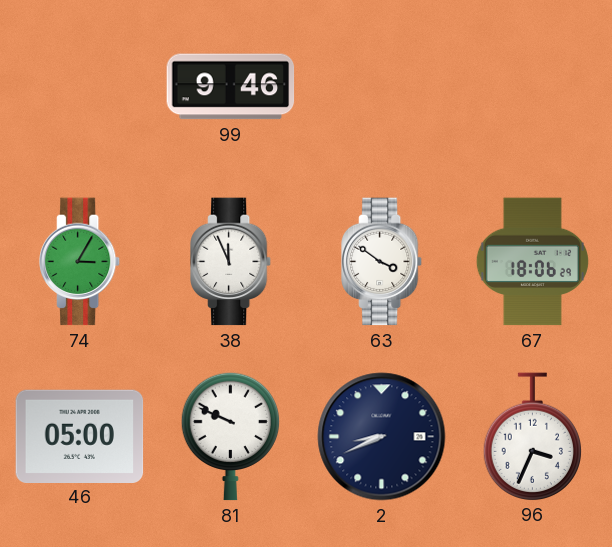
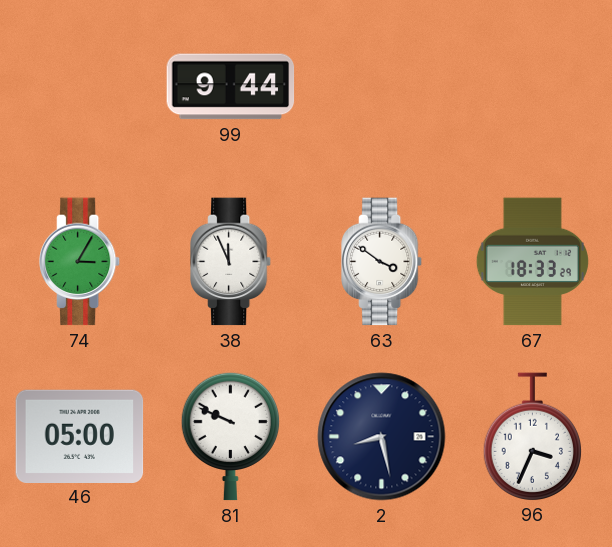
99: 9:46 -> 9:44 (231, 87)
67: 18:06 -> 18:33 (532, 262)
2: 8:41 -> 8:28 (382, 437)
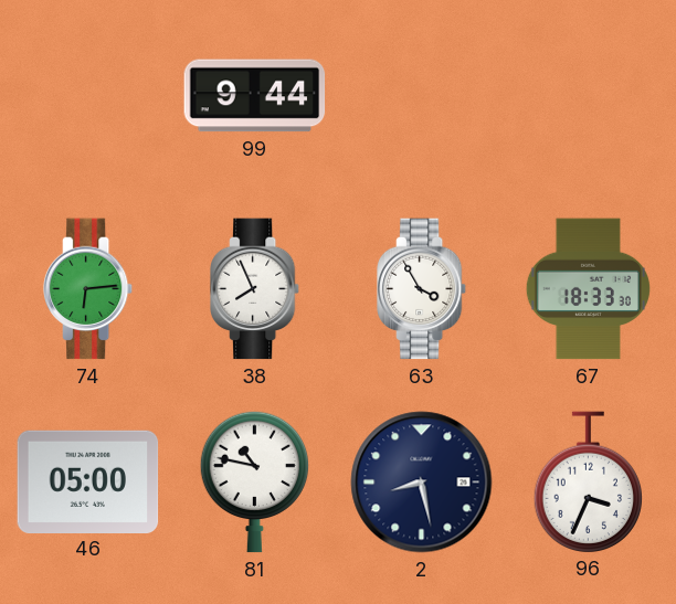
74: 3:05 -> 6:14 (89, 289)
38: 11:56 -> 7:56 (256, 289)
63: 3:51 -> 3:55 (423, 289)
67: 18:33:29 -> 18:33:30 (588, 289)
81: 9:49 -> 10:47 (254, 481)
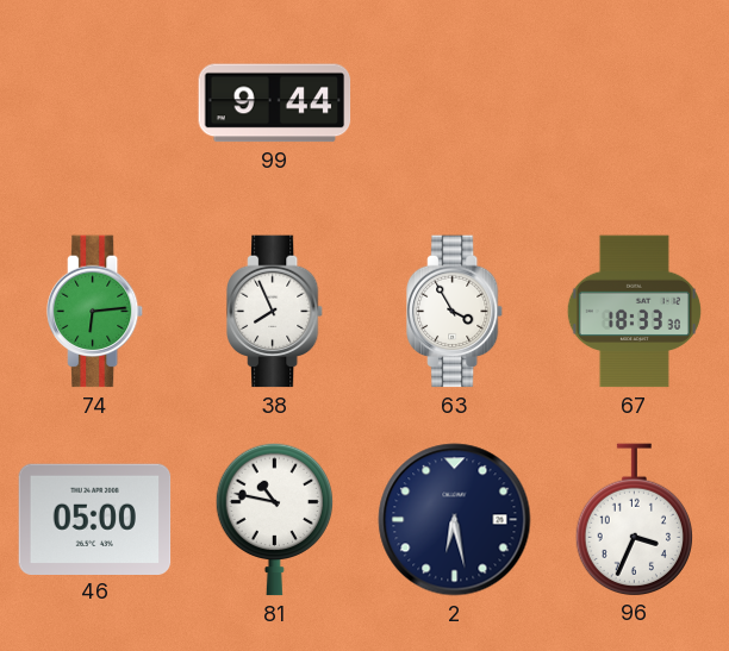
2: 8:28 -> 6:28 (455, 520)
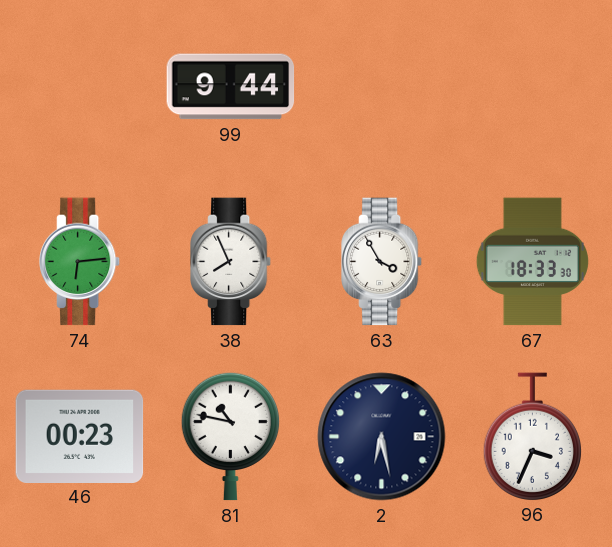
46: 05:00 -> 00:23 (80, 436)
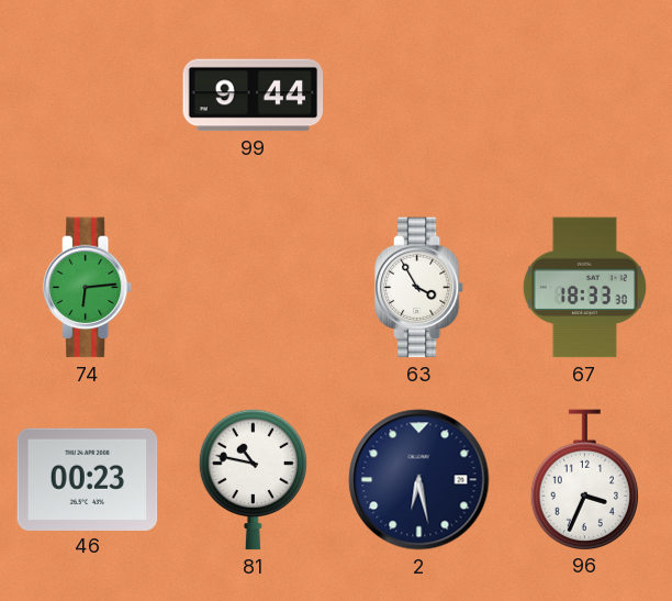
38: 7:56 -> none (232, 262)
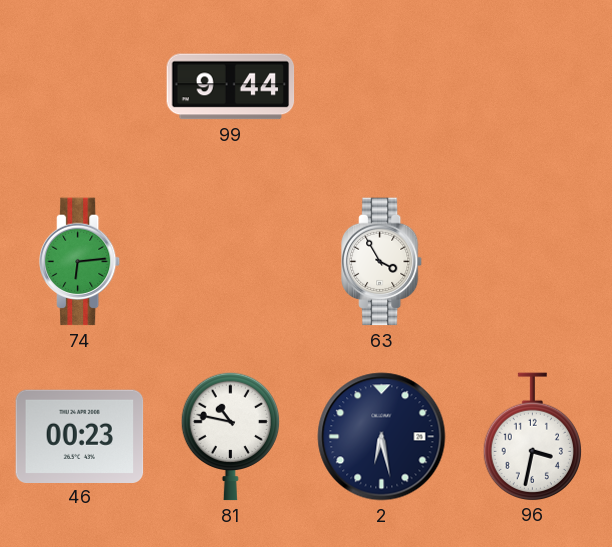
67: 18:33 -> none (584, 288)
96: 3:34 -> 3:32 (532, 436)
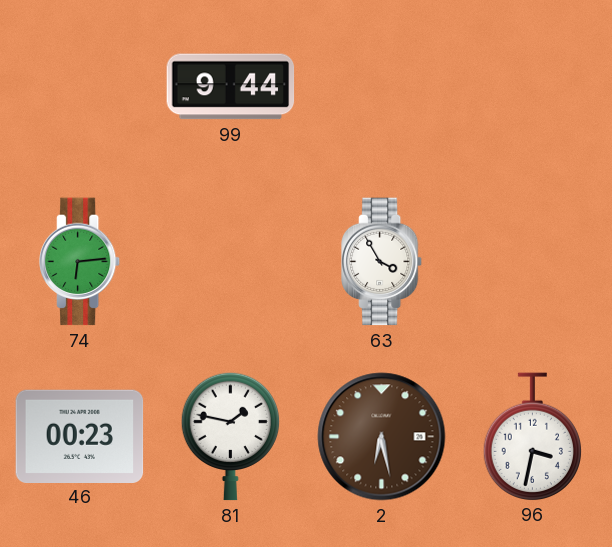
81: 10:47 -> 1:47 (230, 436)
2 dial: navy -> brown (382, 437)
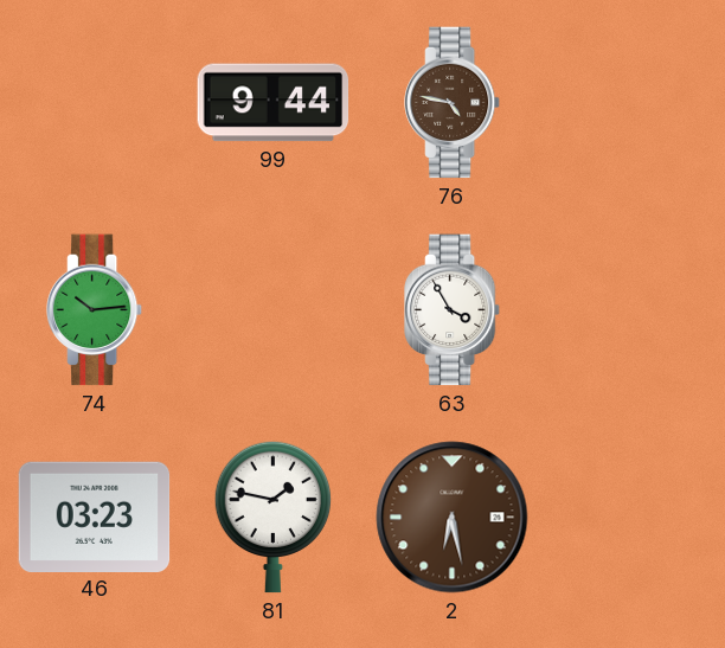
76: none -> 4:47 (454, 103)
74: 6:14 -> 10:14 (96, 310)
46: 00:23 -> 03:23 (95, 517)
96: 3:32 -> none (532, 436)
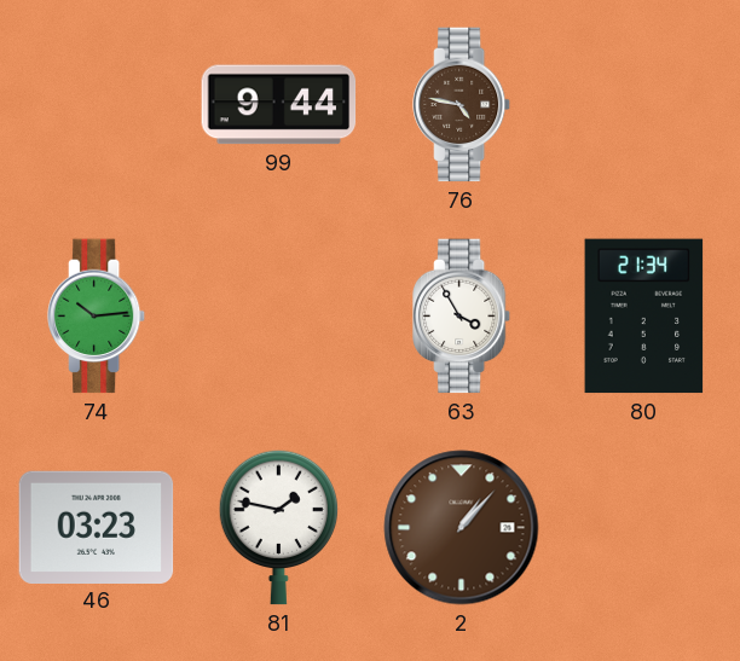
80: none -> 21:34 (644, 317)
2: 6:28 -> 1:07 (462, 528)
